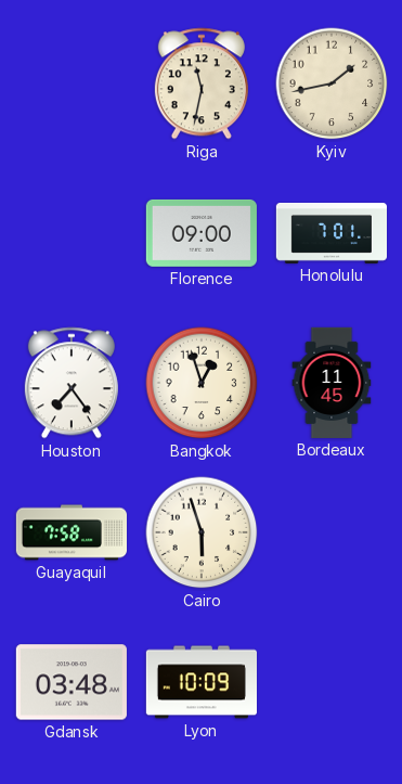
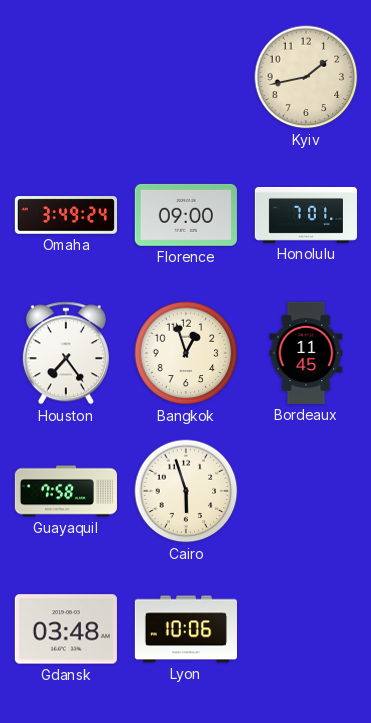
Riga: 11:32 -> none (202, 83)
Omaha: none -> 3:49 (65, 215)
Lyon: 10:09 -> 10:06 (185, 629)
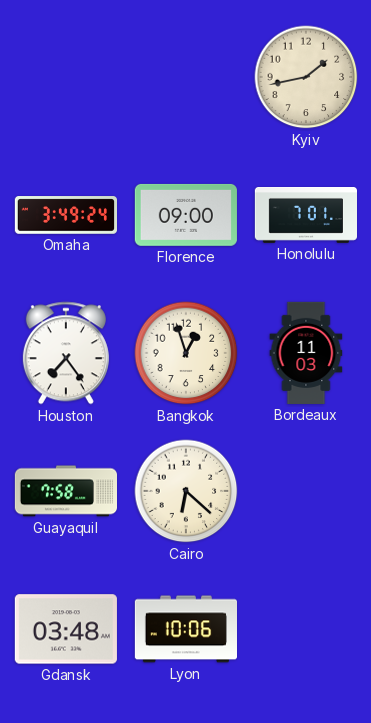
Bordeaux: 11:45 -> 11:03 (306, 353)
Cairo: 5:57 -> 6:22 (186, 491)
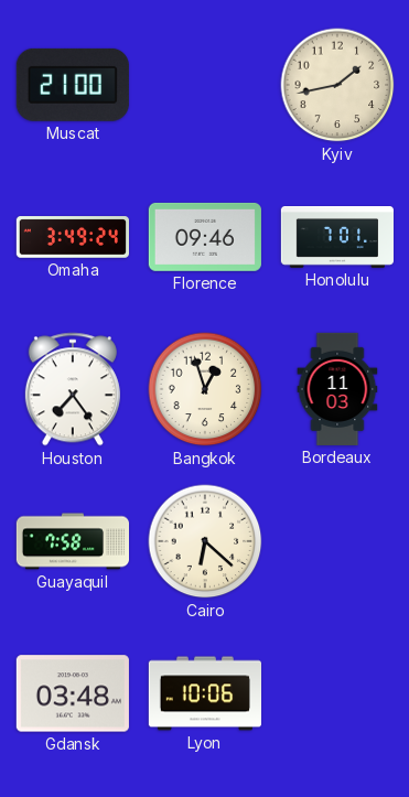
Muscat: none -> 21:00 (73, 85)
Florence: 09:00 -> 09:46 (205, 237)
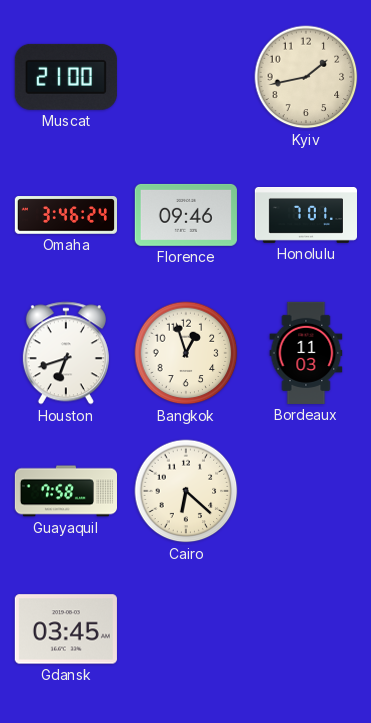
Omaha: 3:49 -> 3:46 (65, 215)
Houston: 7:24 -> 6:42 (66, 353)
Gdansk: 03:48 -> 03:45 (66, 629)
Lyon: 10:06 -> none (204, 693)
